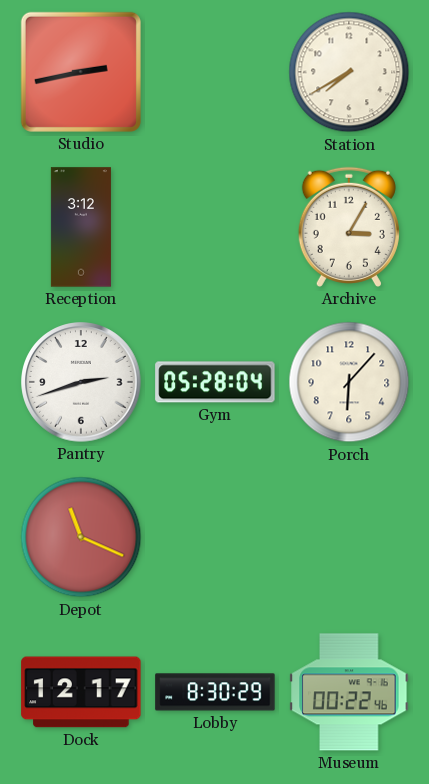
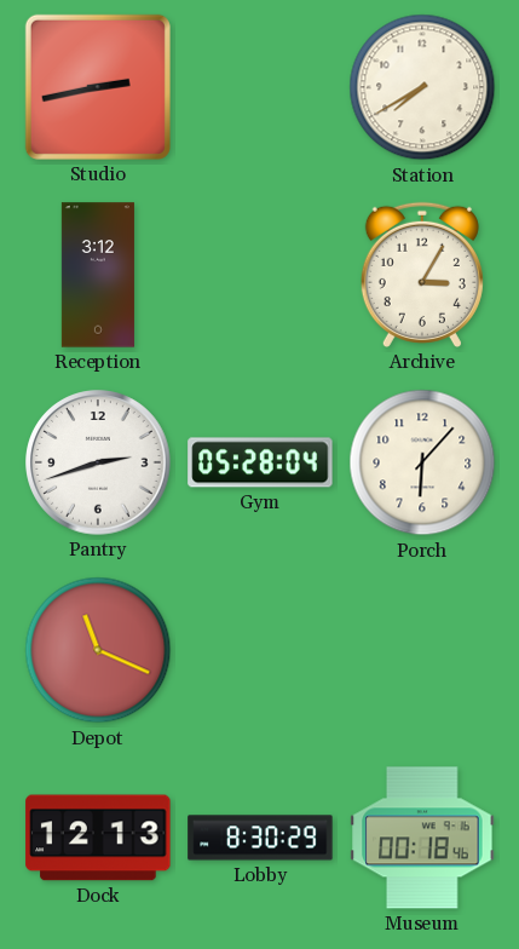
Dock: 12:17 -> 12:13 (98, 838)
Museum: 00:22 -> 00:18 (422, 838)
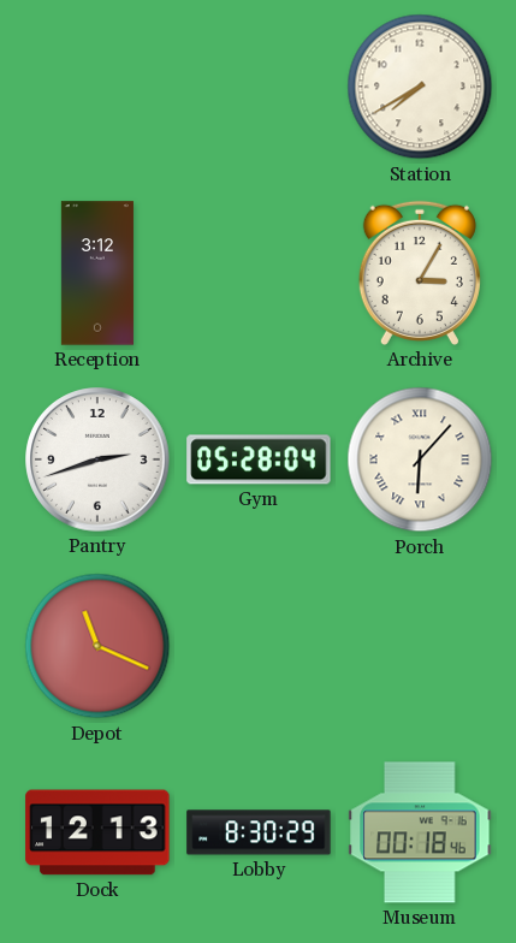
Studio: 2:43 -> none (98, 87)
Porch numerals: Arabic -> Roman (420, 459)
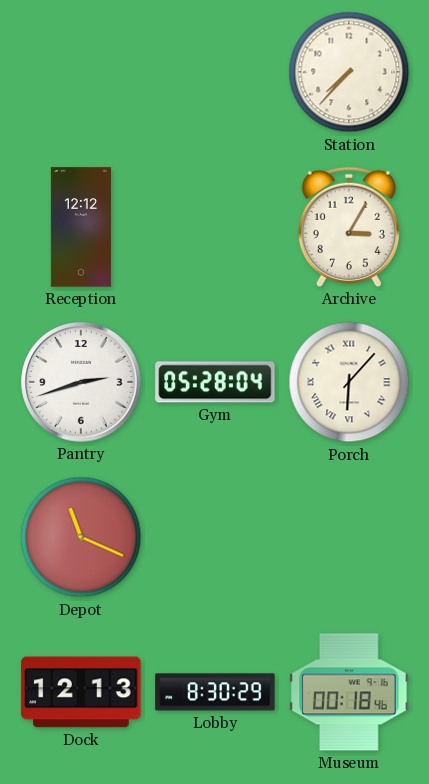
Station: 7:40 -> 7:37 (349, 72)
Reception: 3:12 -> 12:12 (81, 227)
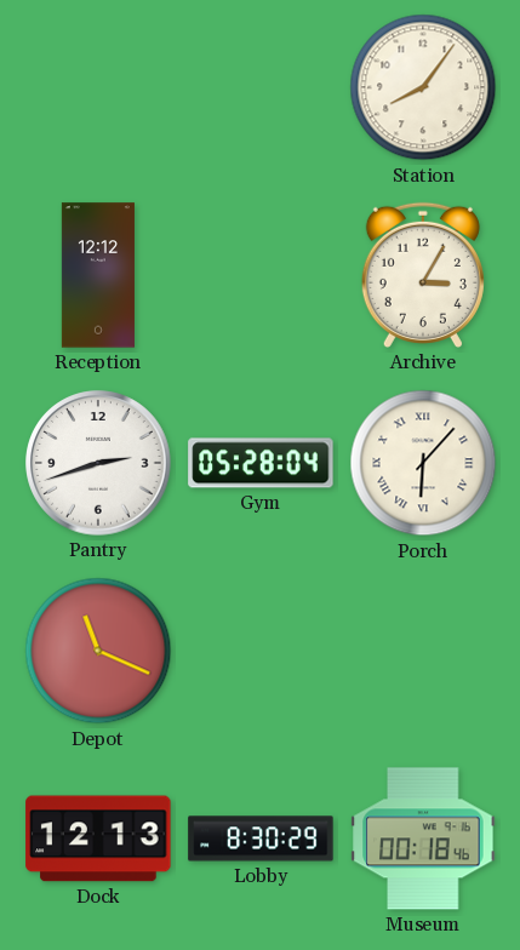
Station: 7:37 -> 8:06 (423, 87)
